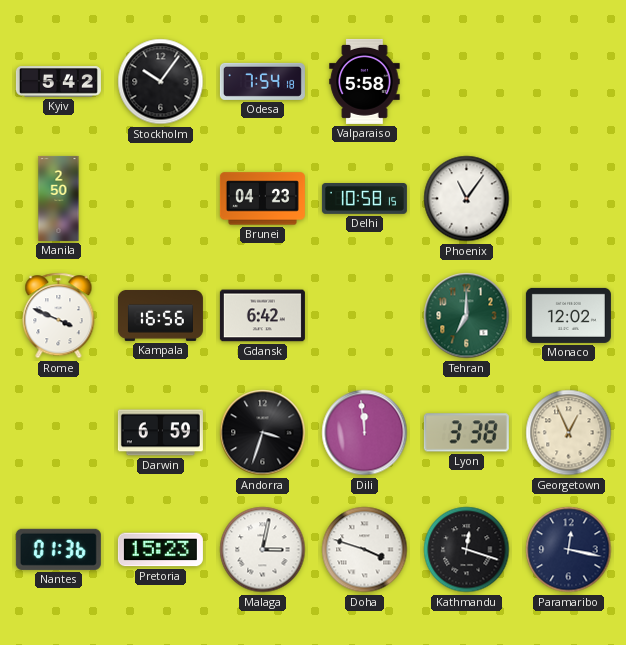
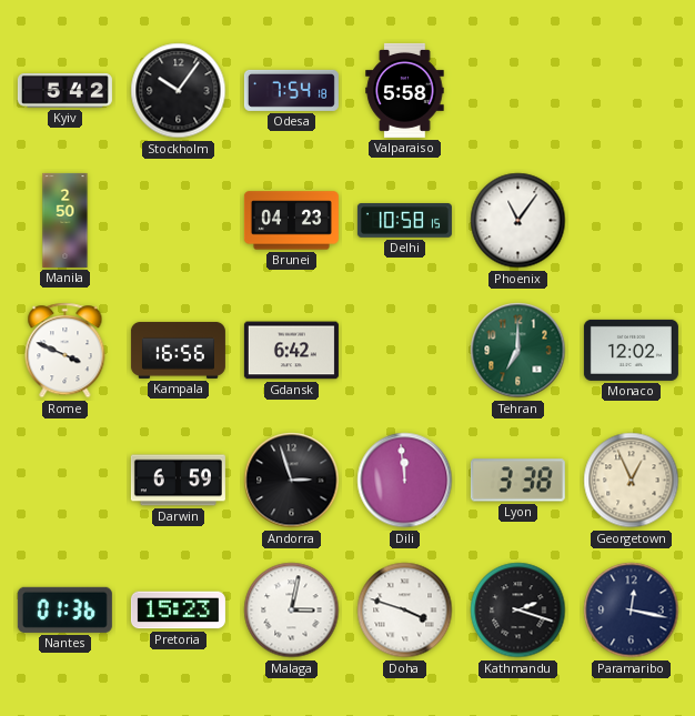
Andorra: 3:33 -> 2:57 (292, 481)
Kathmandu: 12:18 -> 2:18 (518, 611)
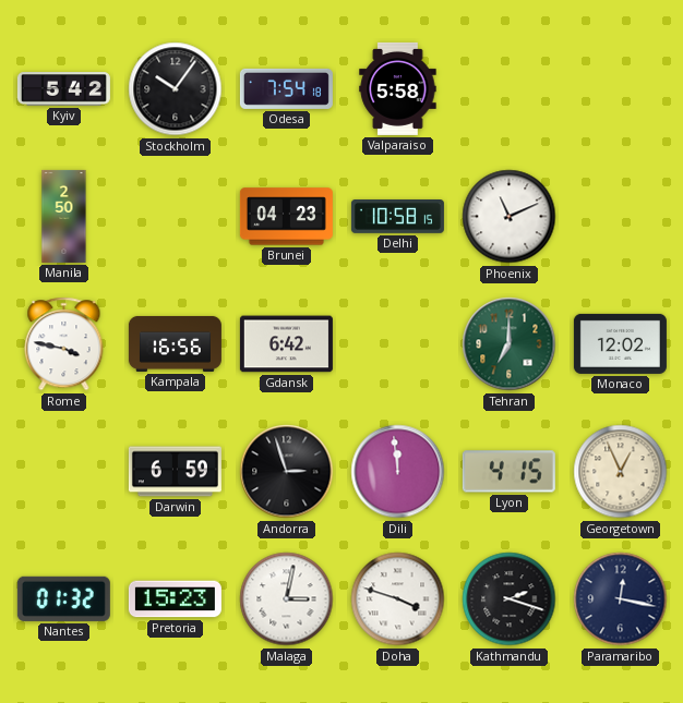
Phoenix: 11:06 -> 11:11 (510, 217)
Rome: 3:49 -> 3:47 (64, 344)
Lyon: 3:38 -> 4:15 (508, 472)
Nantes: 01:36 -> 01:32 (63, 598)
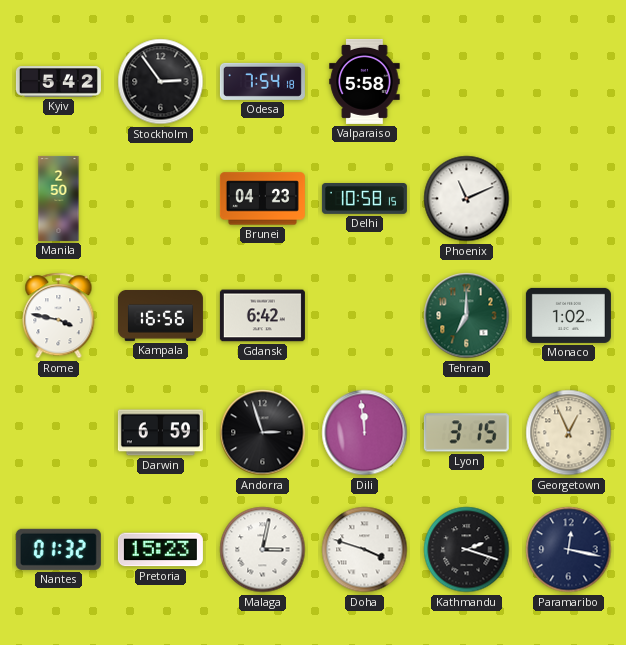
Stockholm: 10:06 -> 2:54 (161, 82)
Monaco: 12:02 -> 1:02 (568, 315)
Lyon: 4:15 -> 3:15 (466, 433)
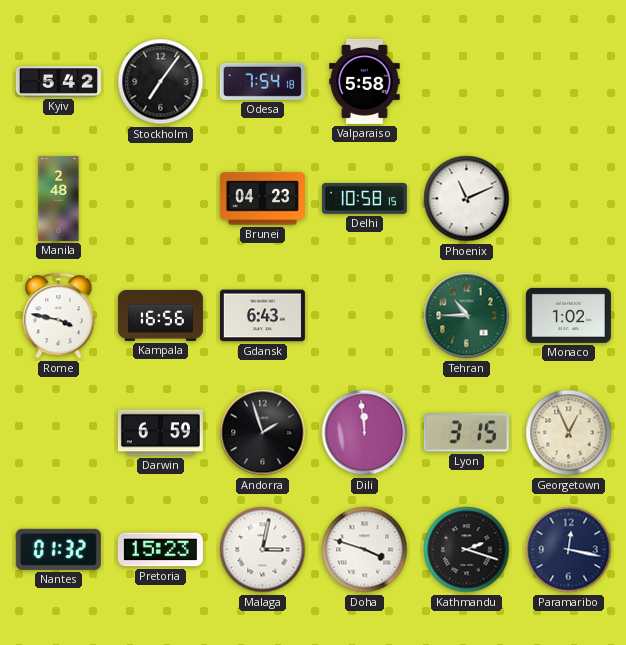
Stockholm: 2:54 -> 7:06 (161, 82)
Manila: 2:50 -> 2:48 (59, 198)
Gdansk: 6:42 -> 6:43 (262, 316)
Tehran: 7:00 -> 10:45 (467, 316)
Andorra: 2:57 -> 1:57 (263, 433)
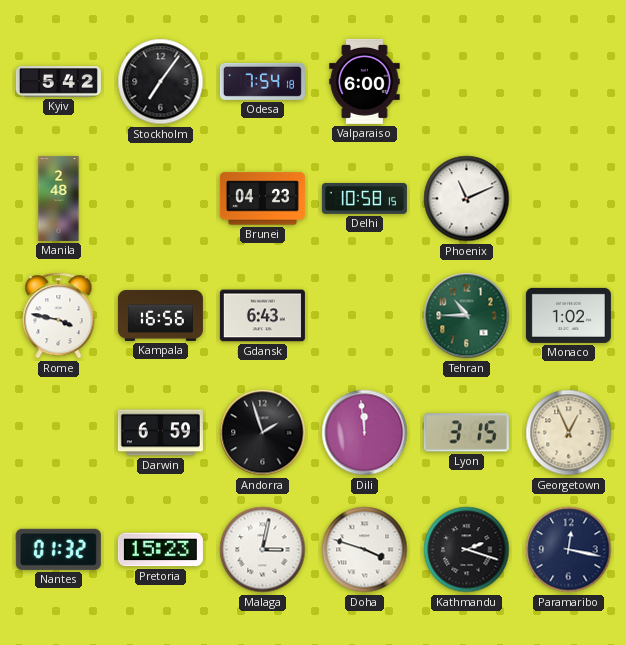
Valparaiso: 5:58 -> 6:00 (365, 81)
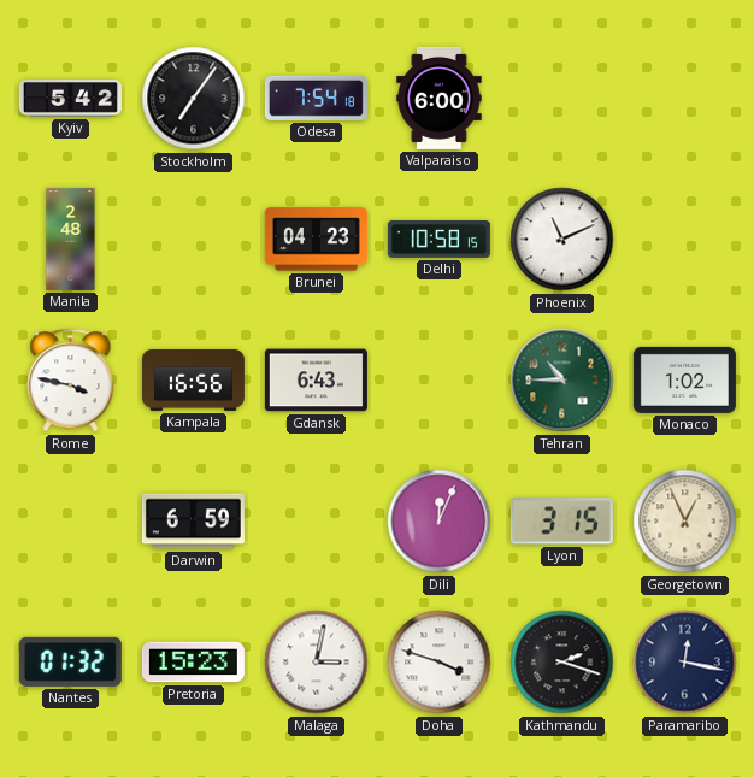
Andorra: 1:57 -> none (263, 433)
Dili: 11:59 -> 12:04 (440, 522)
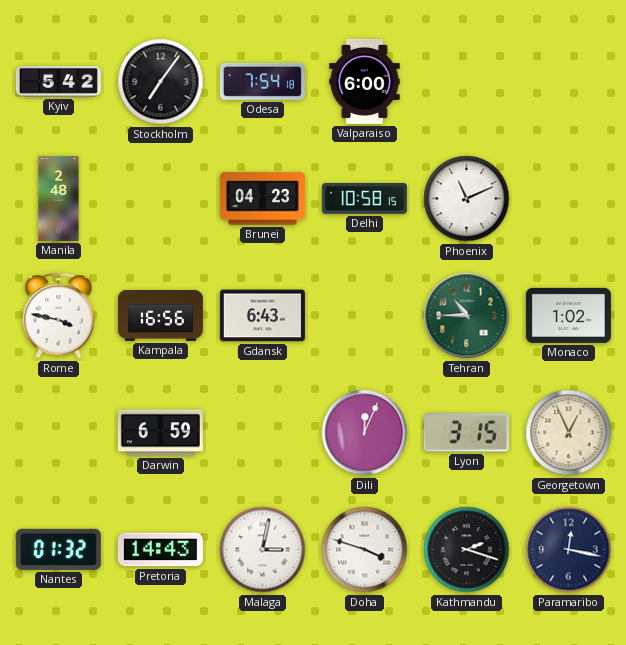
Pretoria: 15:23 -> 14:43 (160, 550)
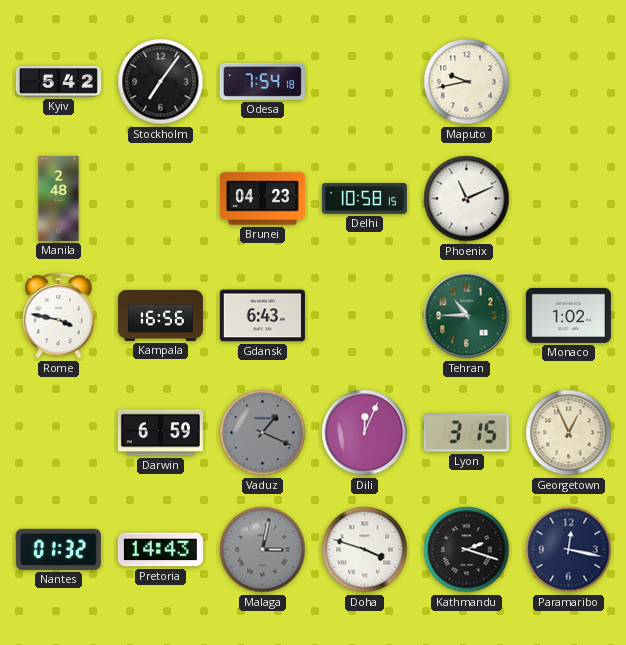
Valparaiso: 6:00 -> none (365, 81)
Maputo: none -> 9:43 (467, 82)
Vaduz: none -> 1:19 (263, 433)
Malaga dial: white -> grey (263, 550)
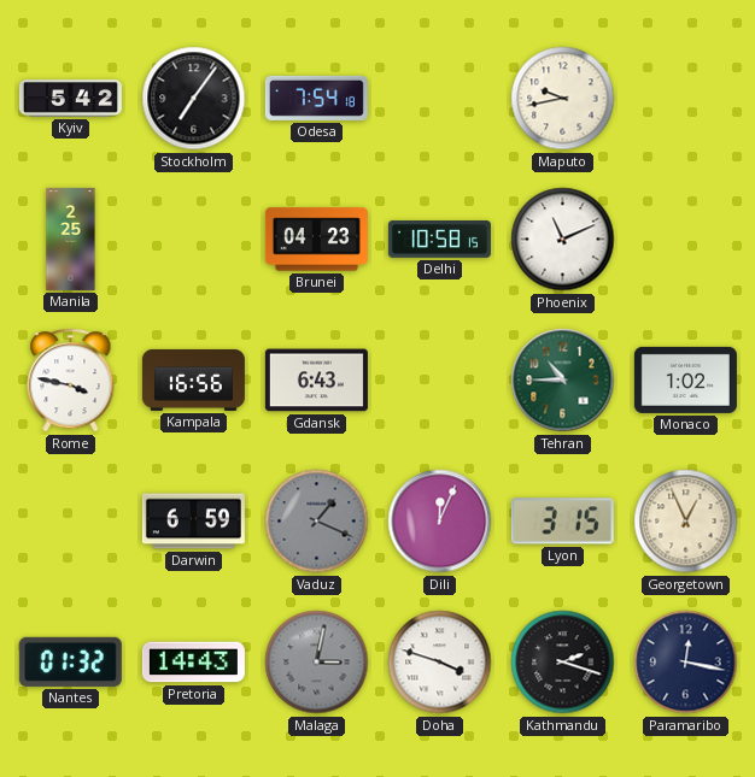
Manila: 2:48 -> 2:25 (71, 239)
